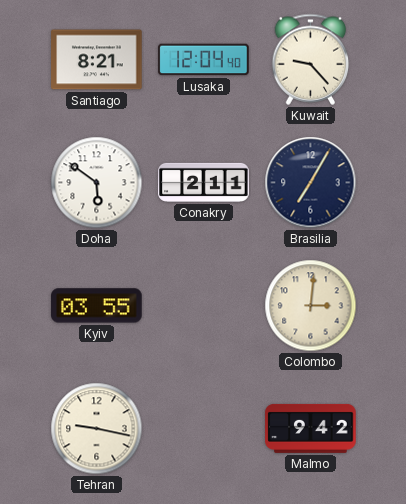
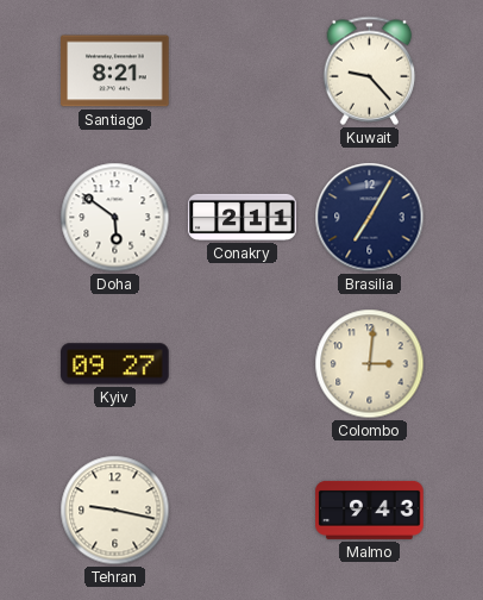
Lusaka: 12:04 -> none (204, 60)
Kyiv: 03:55 -> 09:27 (115, 364)
Malmo: 9:42 -> 9:43 (370, 510)
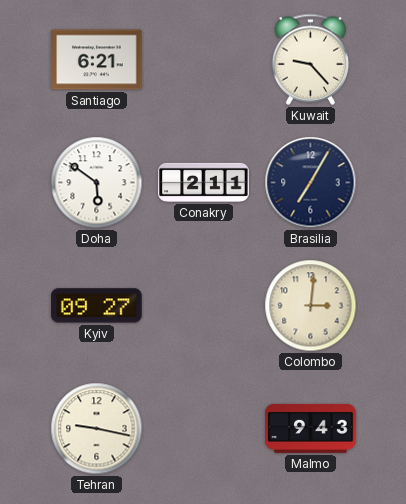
Santiago: 8:21 -> 6:21 (97, 60)
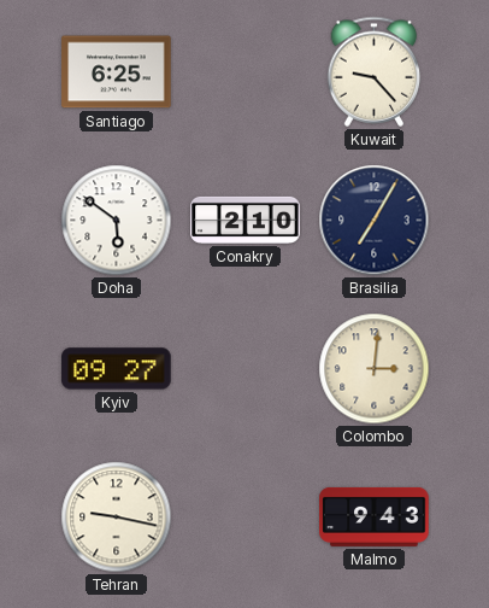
Santiago: 6:21 -> 6:25 (117, 72)
Conakry: 2:11 -> 2:10 (246, 220)
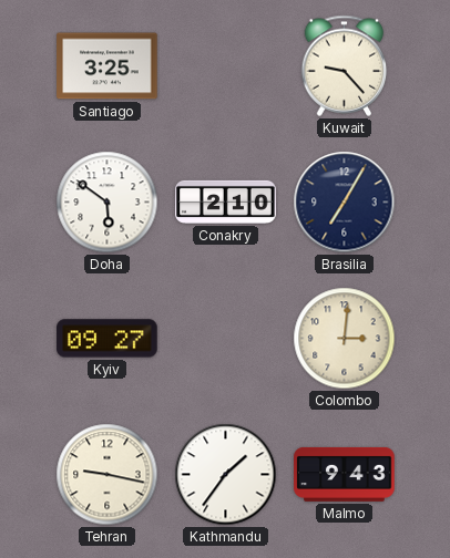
Santiago: 6:25 -> 3:25 (108, 66)
Kathmandu: none -> 1:36 (226, 475)
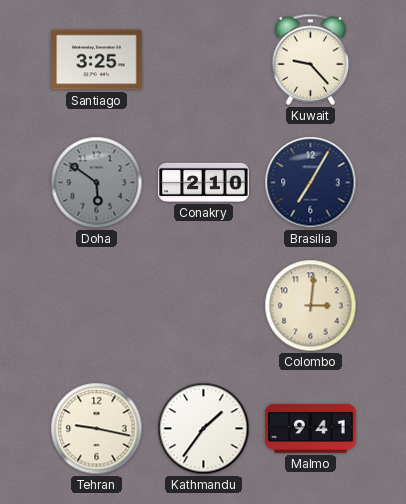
Doha dial: white -> grey (97, 183)
Kyiv: 09:27 -> none (108, 339)
Malmo: 9:43 -> 9:41 (311, 428)
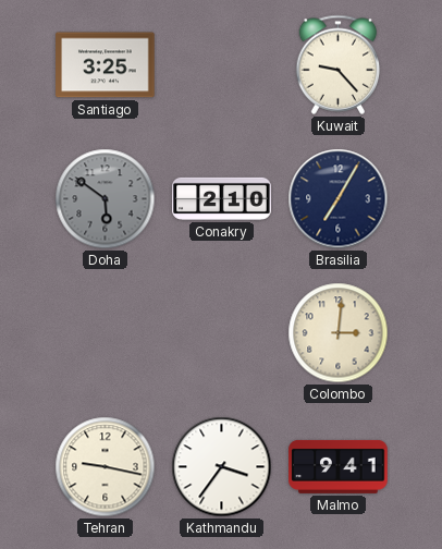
Kathmandu: 1:36 -> 3:36 (222, 467)
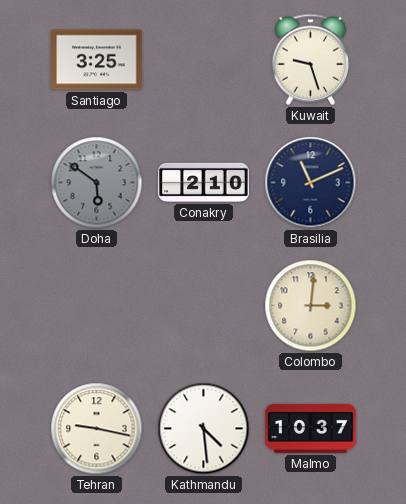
Kuwait: 9:23 -> 9:27 (311, 59)
Brasilia: 7:05 -> 11:11 (311, 183)
Kathmandu: 3:36 -> 4:29 (204, 429)
Malmo: 9:41 -> 10:37 (311, 428)
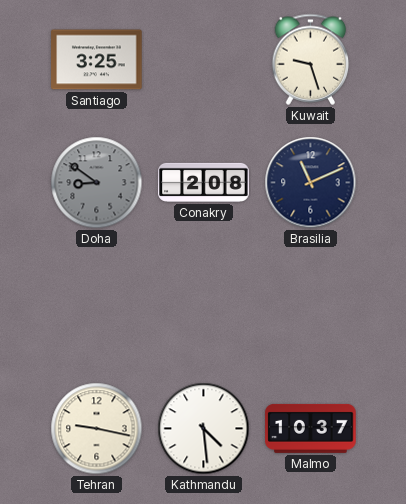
Doha: 5:51 -> 8:51 (97, 183)
Conakry: 2:10 -> 2:08 (204, 182)
Colombo: 3:01 -> none (311, 306)
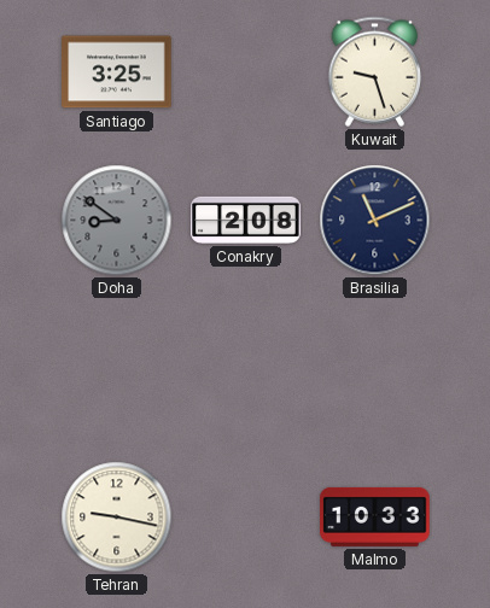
Kathmandu: 4:29 -> none (204, 429)
Malmo: 10:37 -> 10:33 (375, 516)
